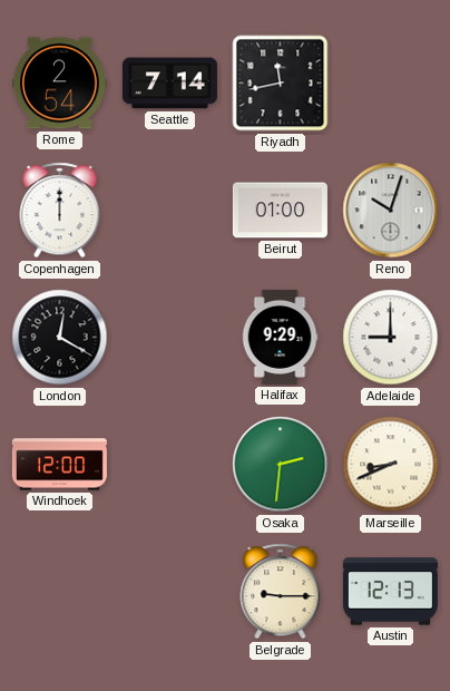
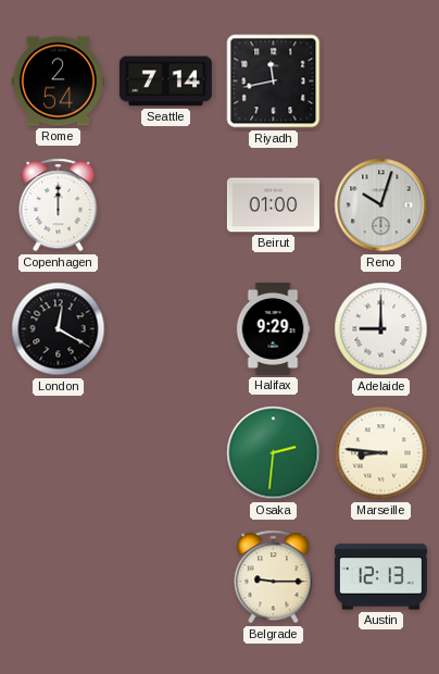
Windhoek: 12:00 -> none (59, 465)
Marseille: 8:41 -> 8:46 (381, 453)
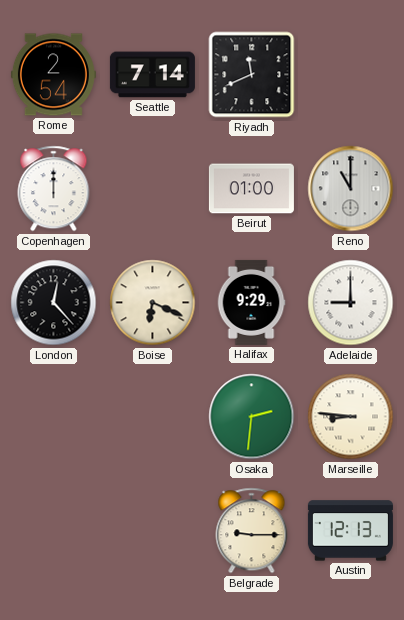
Riyadh: 11:43 -> 11:41 (252, 75)
Reno: 10:03 -> 11:00 (351, 189)
London: 12:20 -> 12:23 (54, 303)
Boise: none -> 6:19 (153, 303)
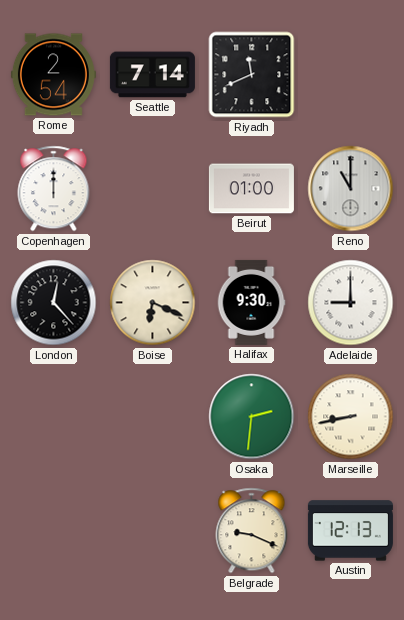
Halifax: 9:29 -> 9:30 (251, 302)
Marseille: 8:46 -> 8:43 (351, 417)
Belgrade: 9:15 -> 9:19 (252, 531)
